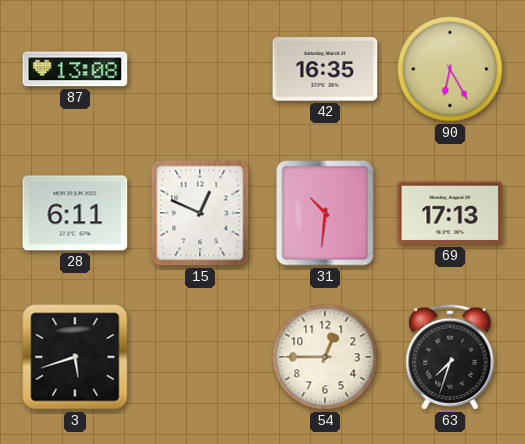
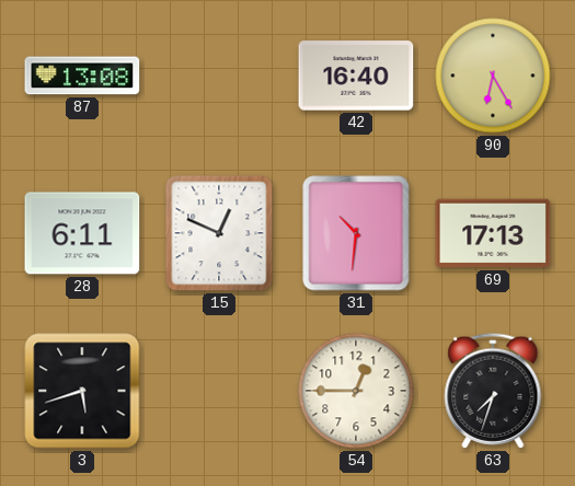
42: 16:35 -> 16:40 (356, 76)
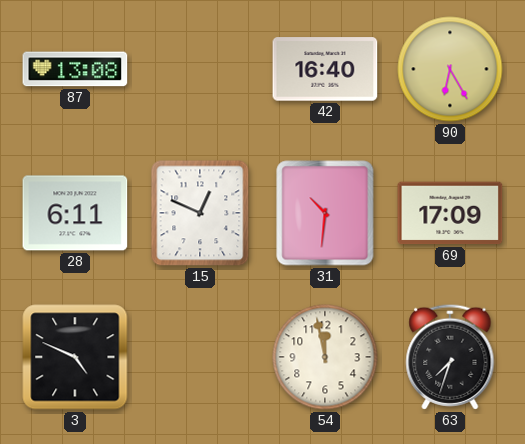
69: 17:13 -> 17:09 (450, 213)
3: 5:42 -> 4:49 (75, 357)
54: 12:45 -> 11:58 (325, 357)
